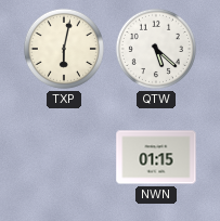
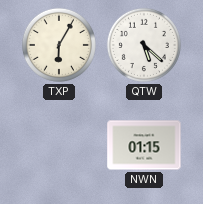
TXP: 6:02 -> 6:05 (59, 45)
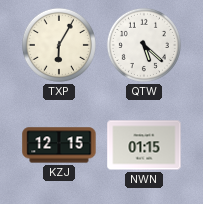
KZJ: none -> 12:15 (59, 145)
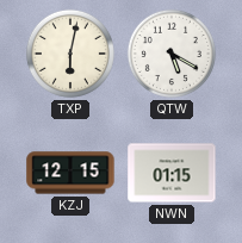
TXP: 6:05 -> 6:02 (70, 54)
QTW: 5:22 -> 5:20 (172, 54)
